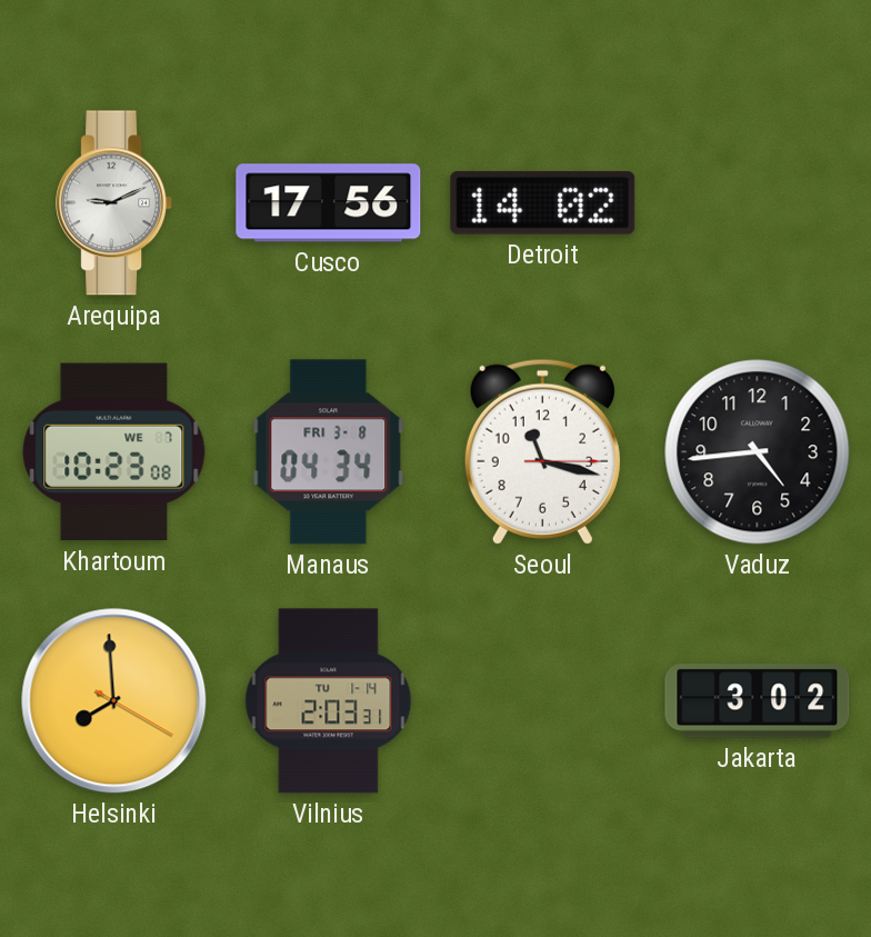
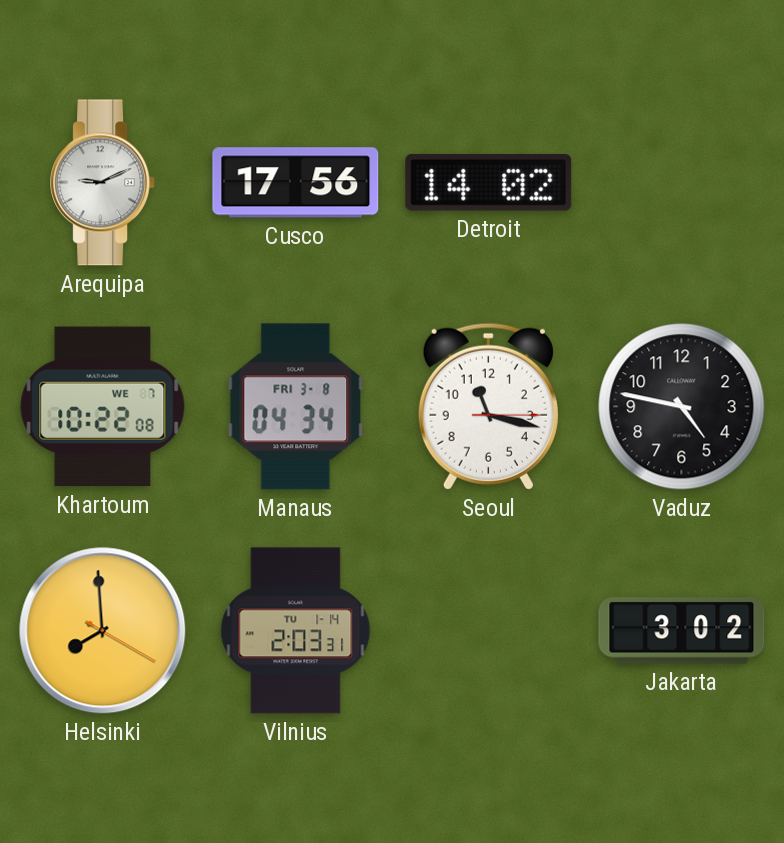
Khartoum: 10:23 -> 10:22 (103, 407)
Vaduz: 4:44 -> 4:47 (682, 407)
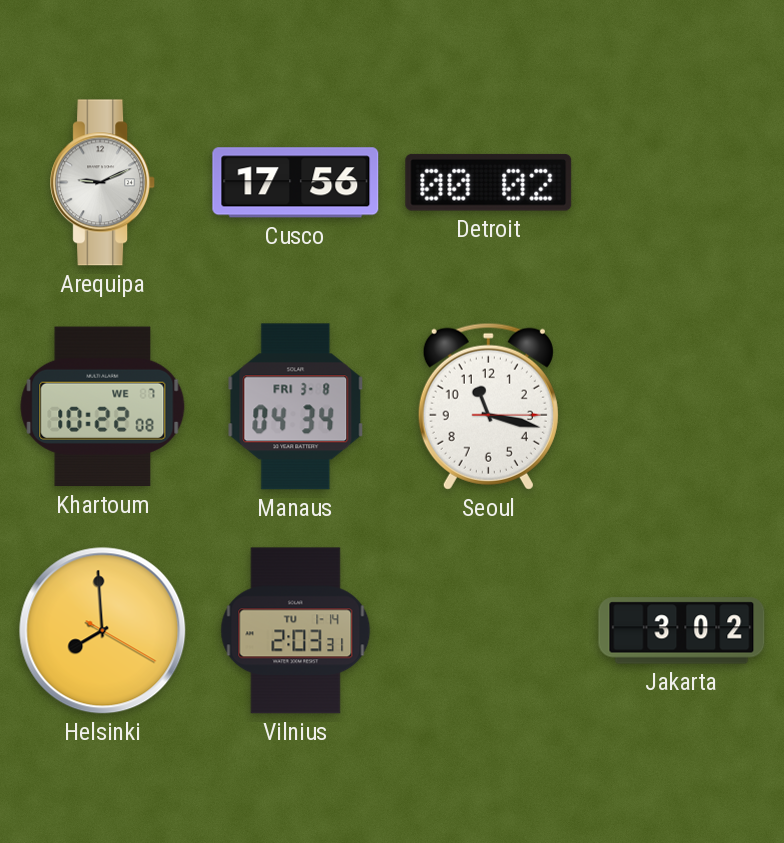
Detroit: 14:02 -> 00:02 (489, 182)
Vaduz: 4:47 -> none (682, 407)
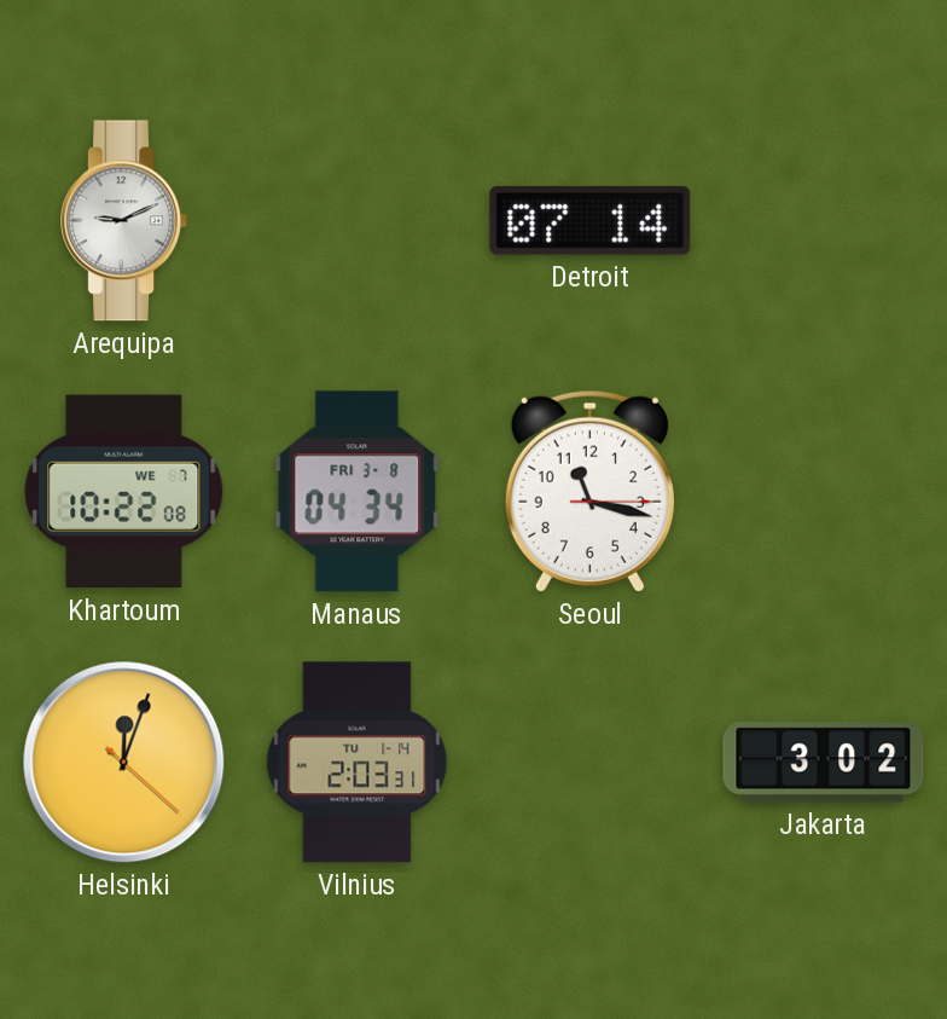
Cusco: 17:56 -> none (296, 183)
Detroit: 00:02 -> 07:14 (591, 220)
Helsinki: 7:59 -> 12:03 (124, 763)
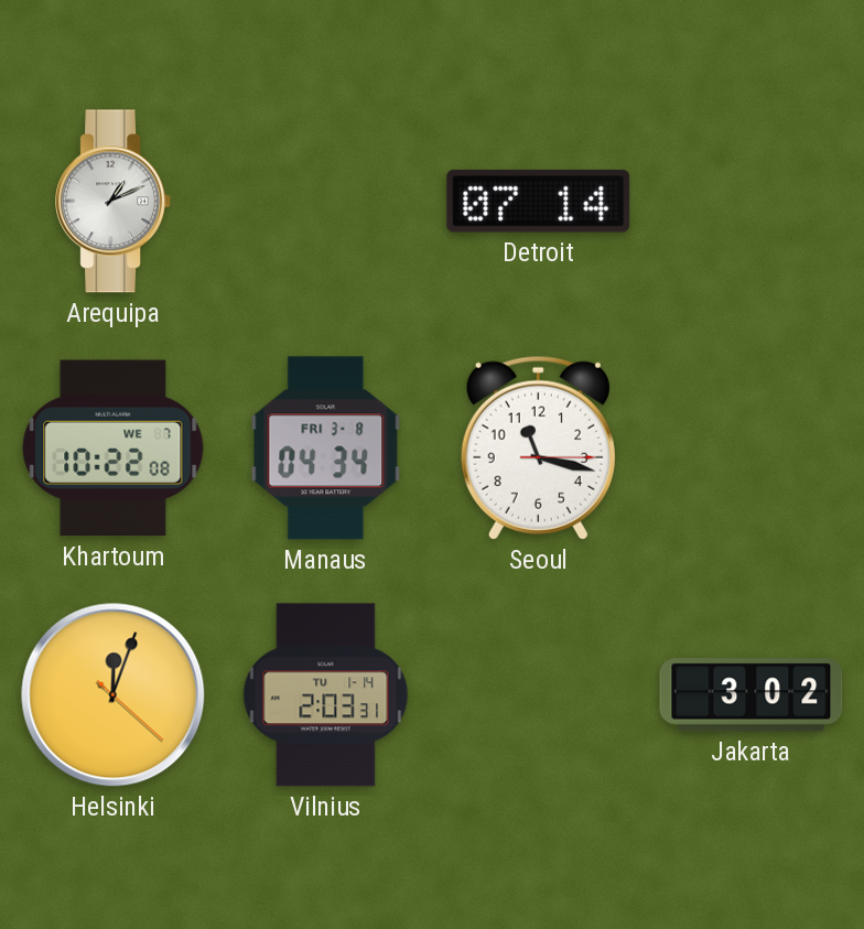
Arequipa: 9:11 -> 1:11 (114, 202)
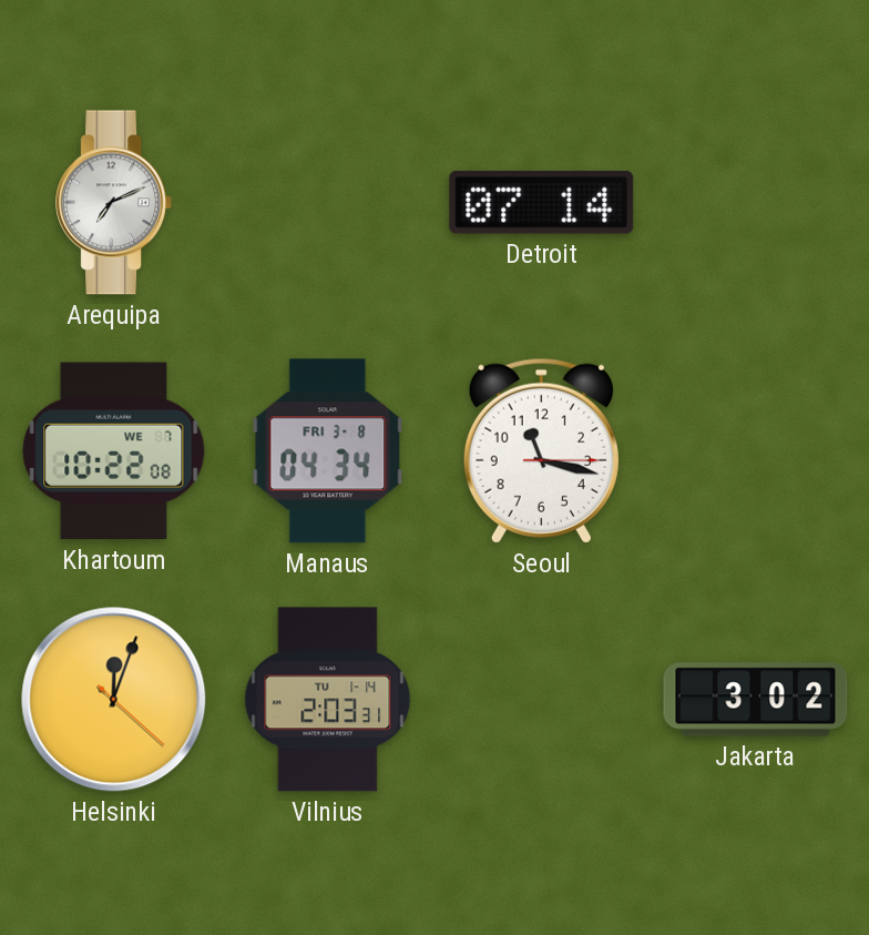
Arequipa: 1:11 -> 7:11 (114, 203)
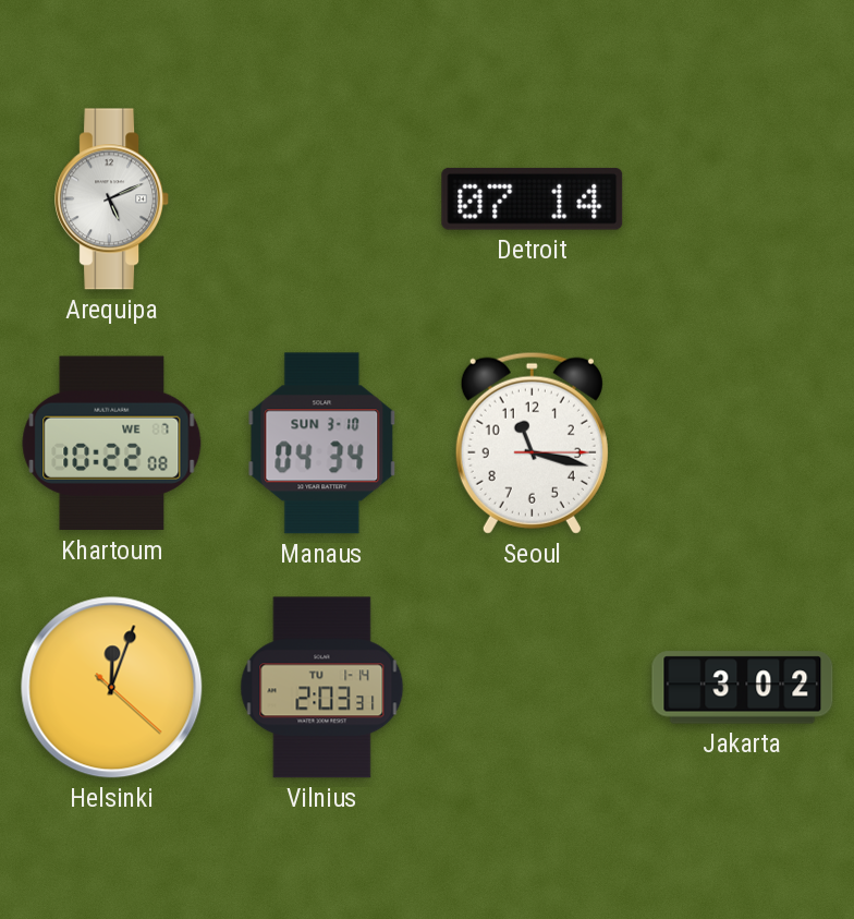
Arequipa: 7:11 -> 5:11 (112, 199)
Manaus date: FRI 3-8 -> SUN 3-10 (322, 444)
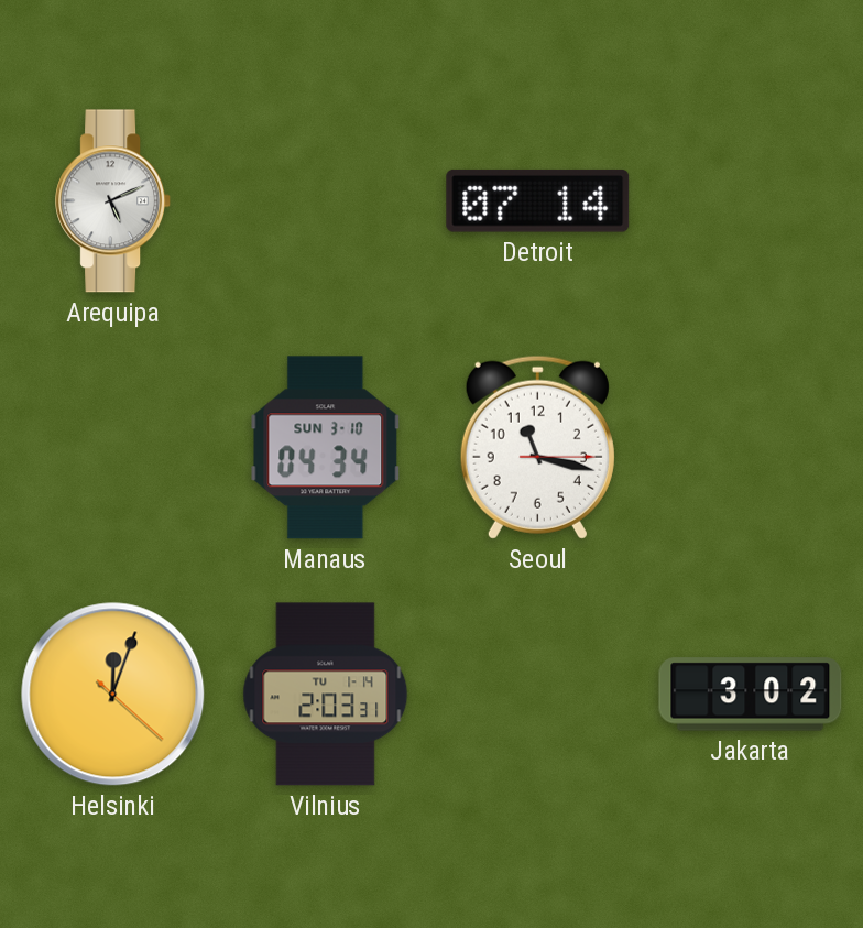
Khartoum: 10:22 -> none (112, 444)
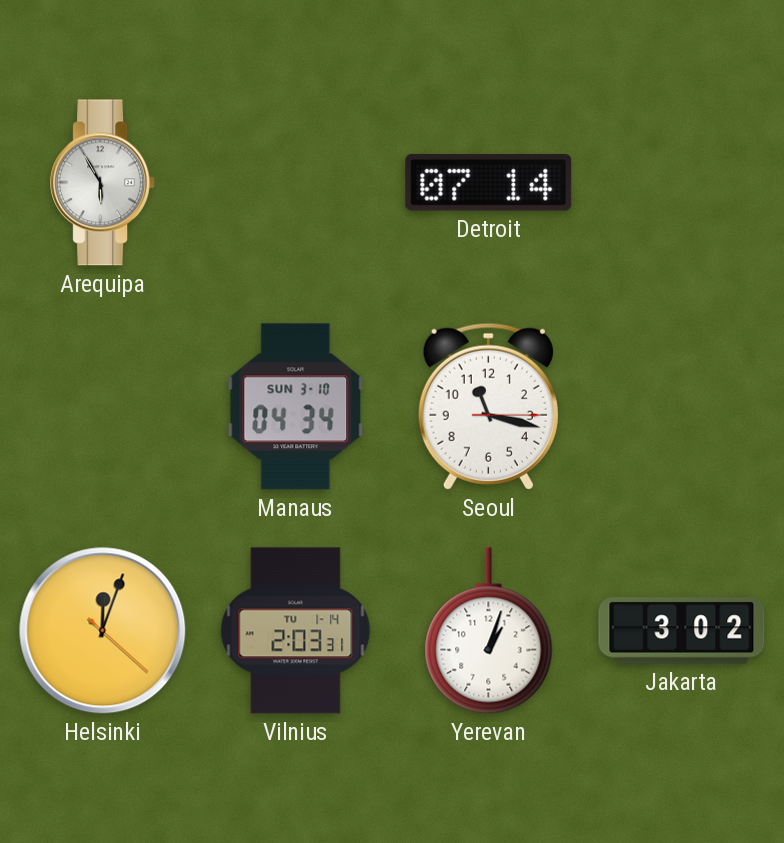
Arequipa: 5:11 -> 5:55 (103, 183)
Yerevan: none -> 1:03 (489, 631)
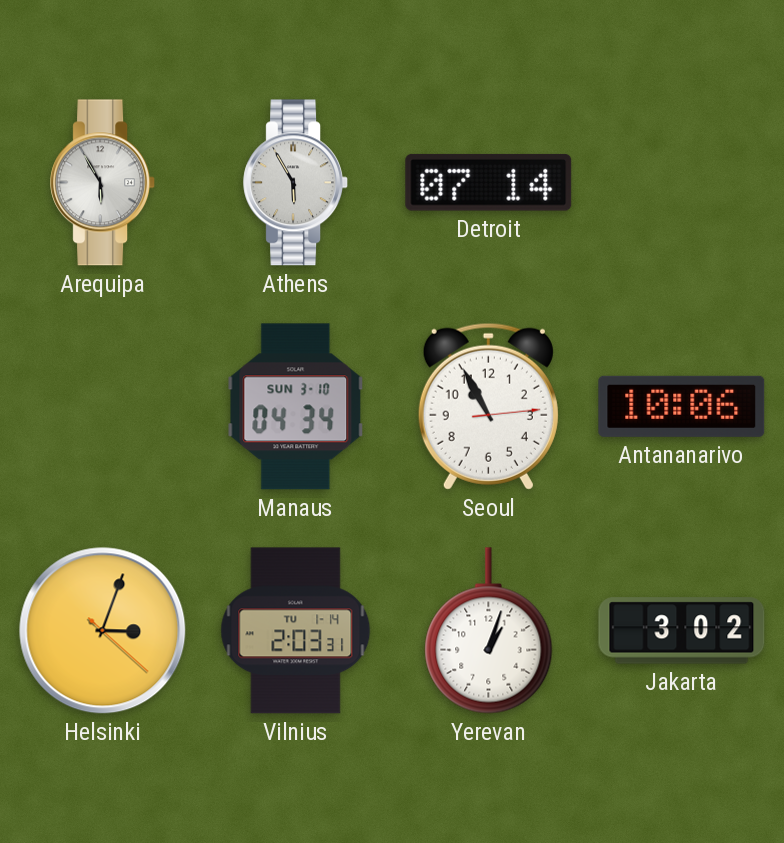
Athens: none -> 5:55 (296, 183)
Seoul: 11:17 -> 10:55 (488, 406)
Antananarivo: none -> 10:06 (682, 406)
Helsinki: 12:03 -> 3:03 (103, 631)
